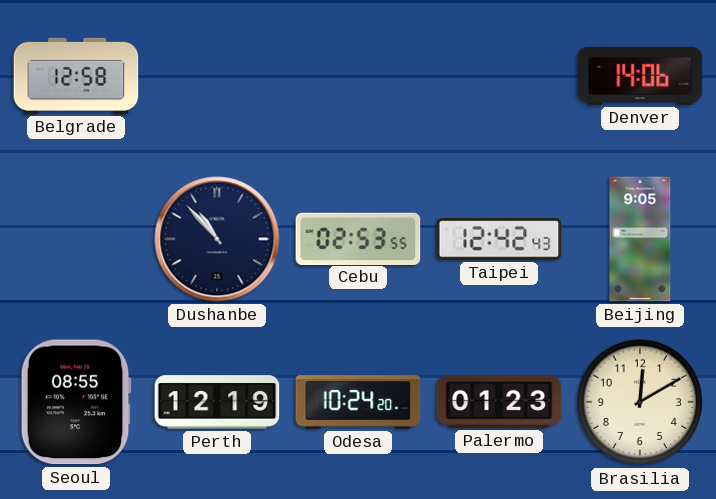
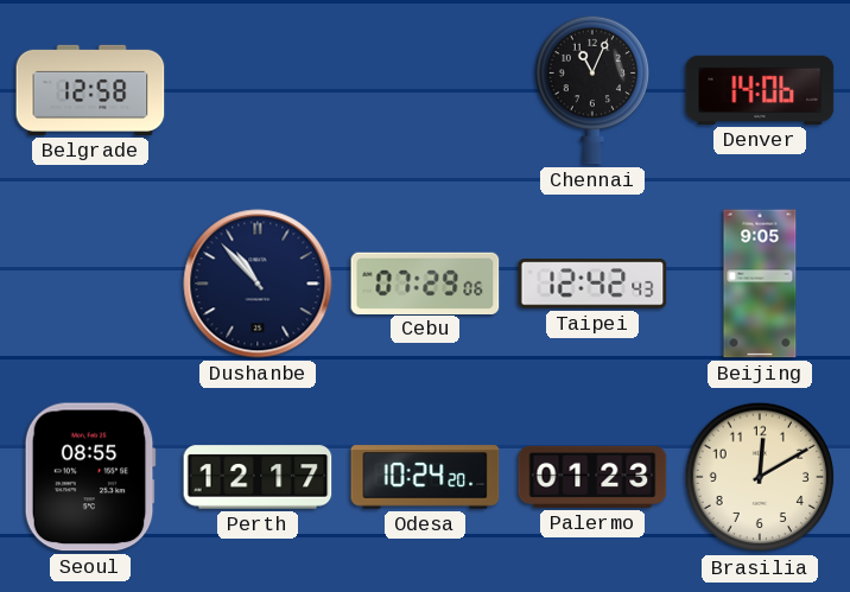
Chennai: none -> 11:04 (592, 90)
Cebu: 02:53 -> 07:29 (425, 282)
Perth: 12:19 -> 12:17 (258, 477)
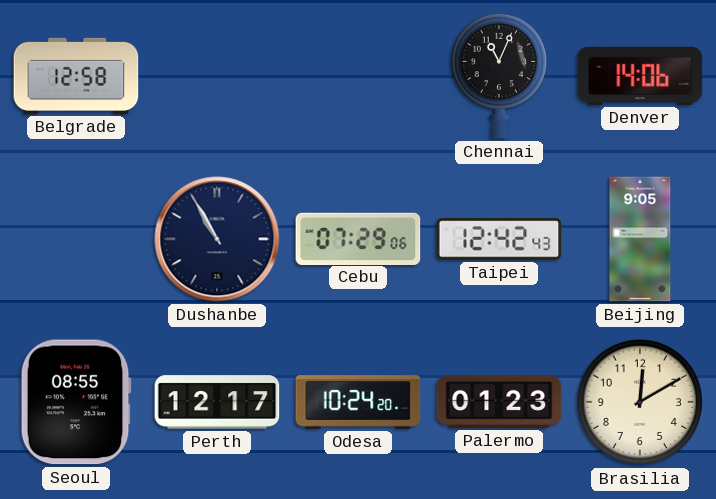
Dushanbe: 10:53 -> 10:55 (217, 239)
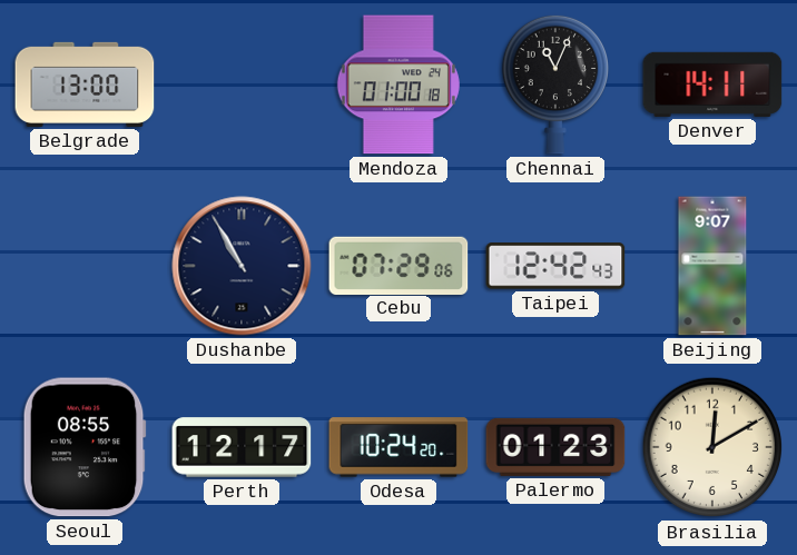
Belgrade: 12:58 -> 13:00 (85, 85)
Mendoza: none -> 01:00 (398, 85)
Denver: 14:06 -> 14:11 (712, 85)
Beijing: 9:05 -> 9:07 (712, 266)
